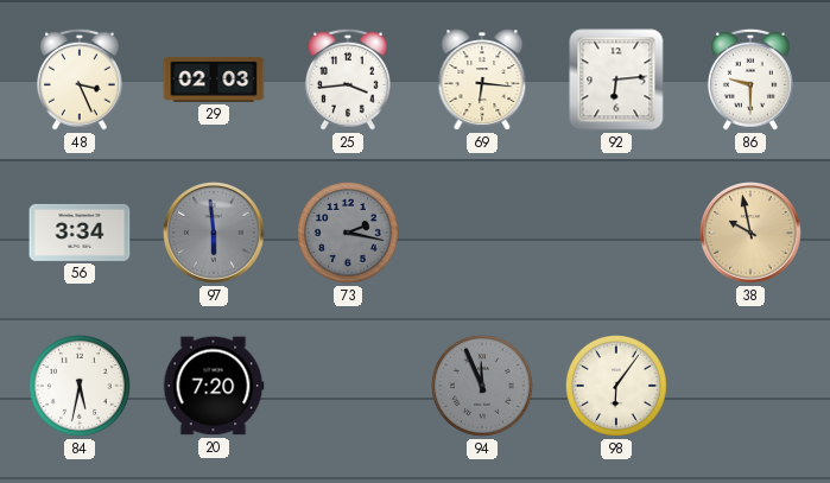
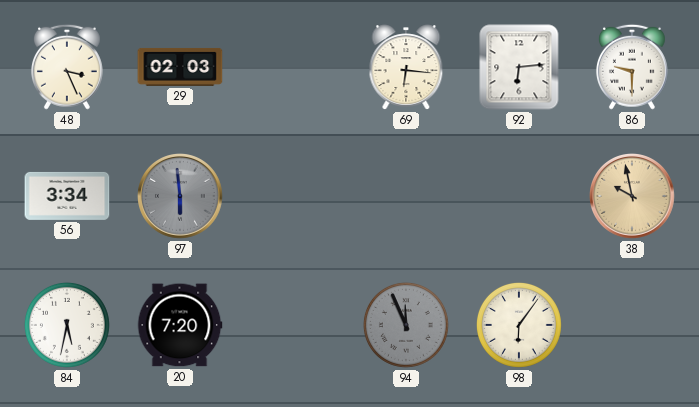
25: 3:44 -> none (348, 80)
73: 2:17 -> none (348, 233)
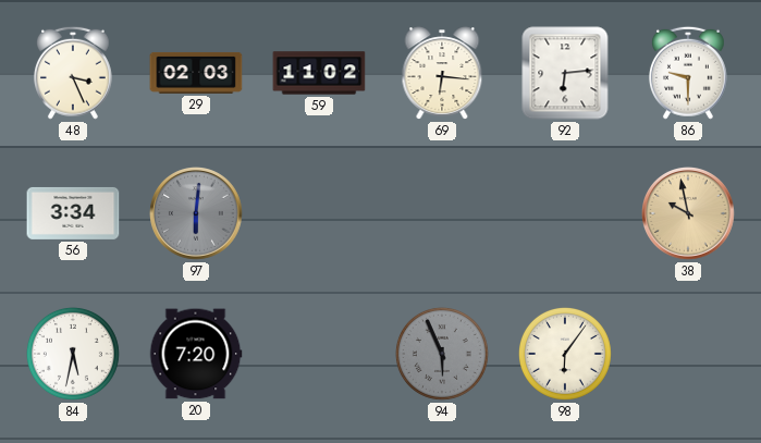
59: none -> 11:02 (319, 73)
97: 5:59 -> 6:01 (197, 214)
94: 11:56 -> 5:56 (442, 354)
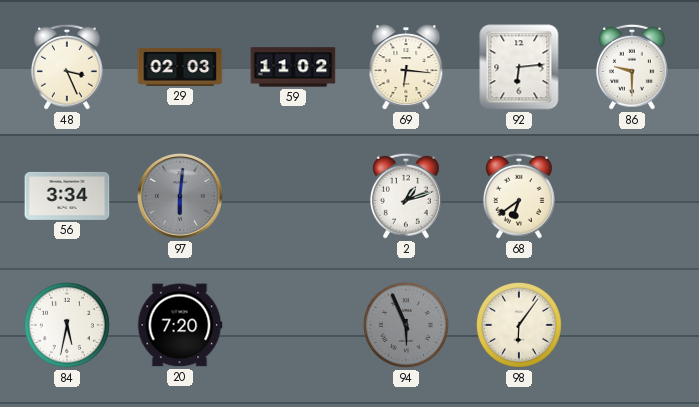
2: none -> 1:12 (406, 196)
68: none -> 6:39 (519, 196)
38: 9:58 -> none (689, 214)
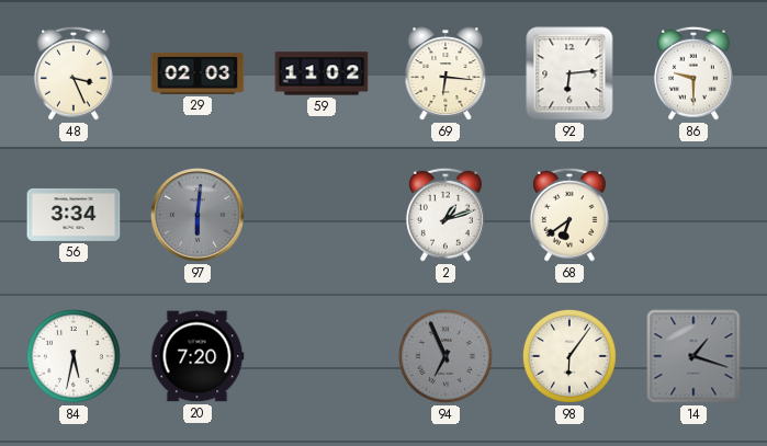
94: 5:56 -> 6:56 (445, 356)
14: none -> 1:18 (693, 356)
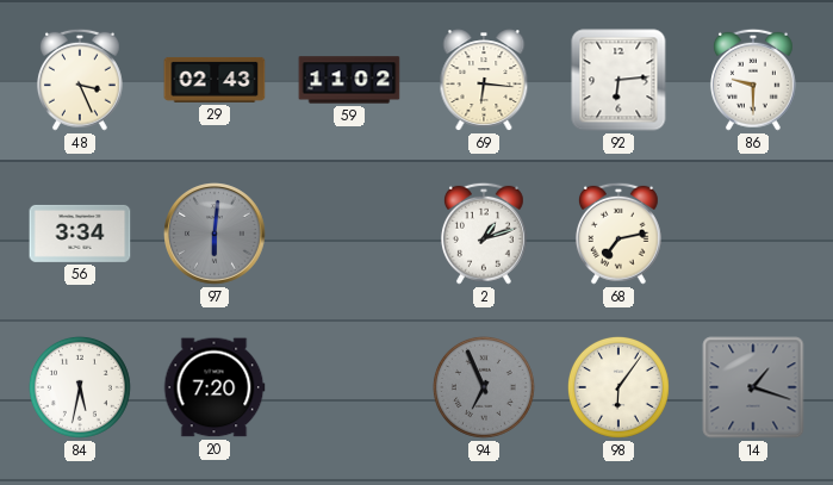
29: 02:03 -> 02:43 (215, 80)
68: 6:39 -> 7:13 (618, 234)
